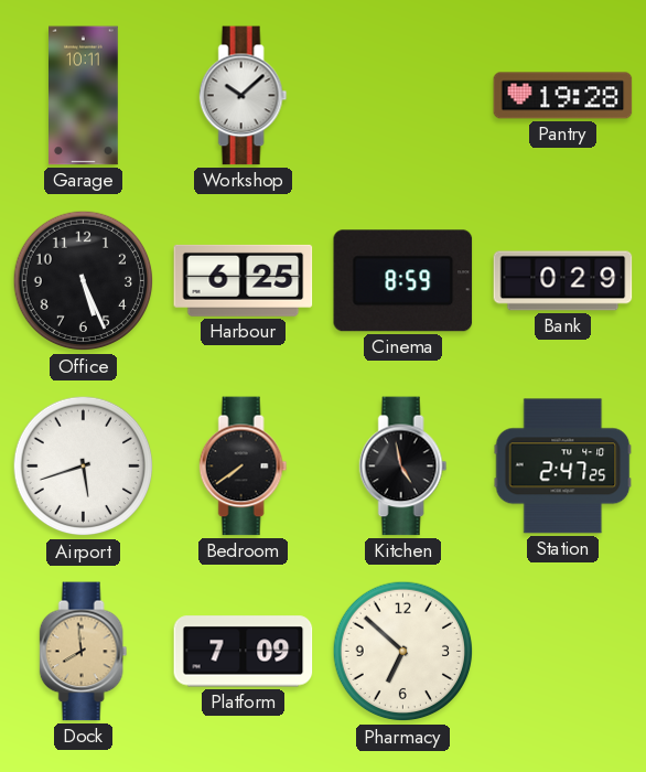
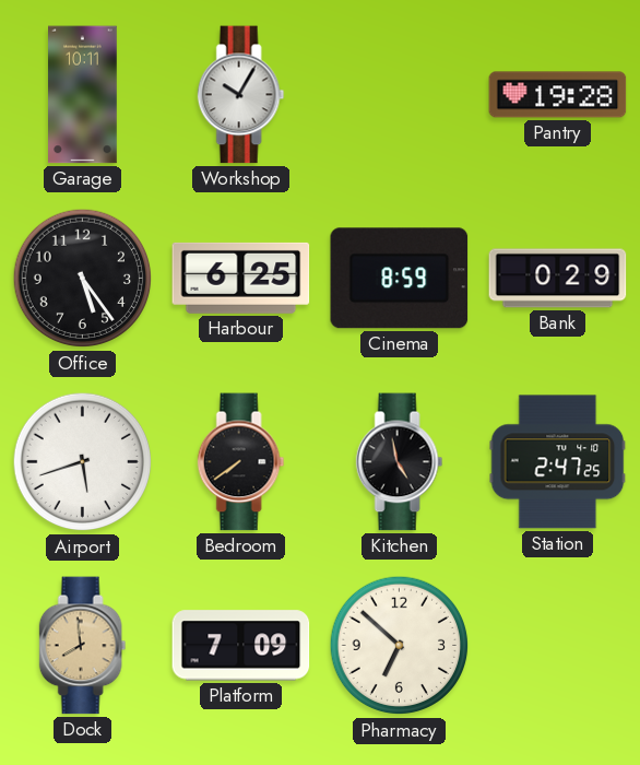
Workshop: 10:08 -> 10:05 (241, 95)
Office: 5:26 -> 5:24 (83, 279)
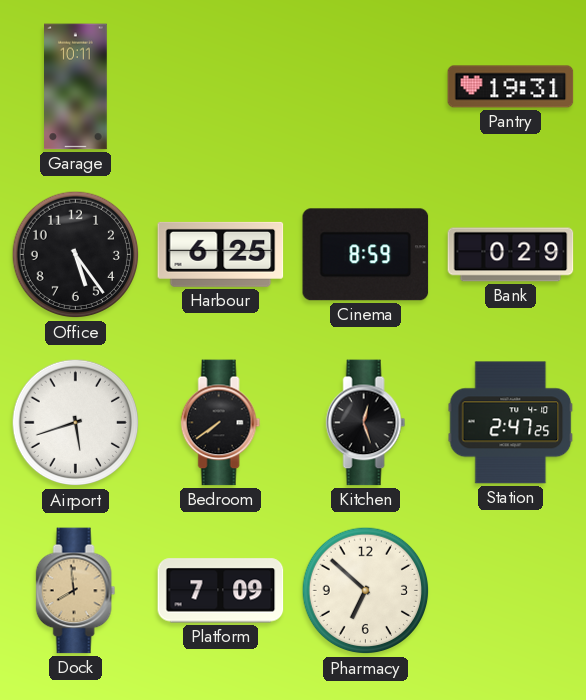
Workshop: 10:05 -> none (241, 95)
Pantry: 19:28 -> 19:31 (511, 87)
Kitchen: 4:58 -> 12:27 (366, 423)
